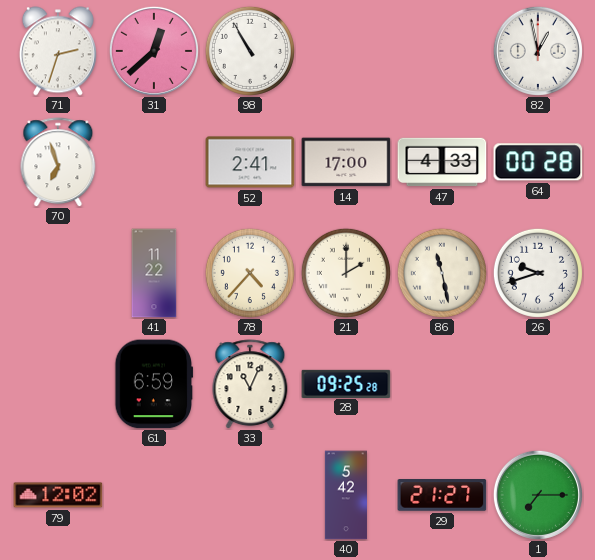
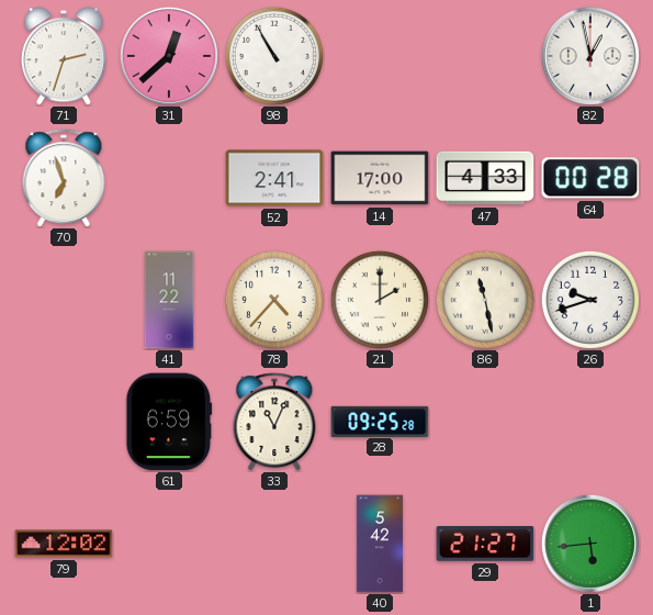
1: 7:15 -> 5:44 (590, 544)
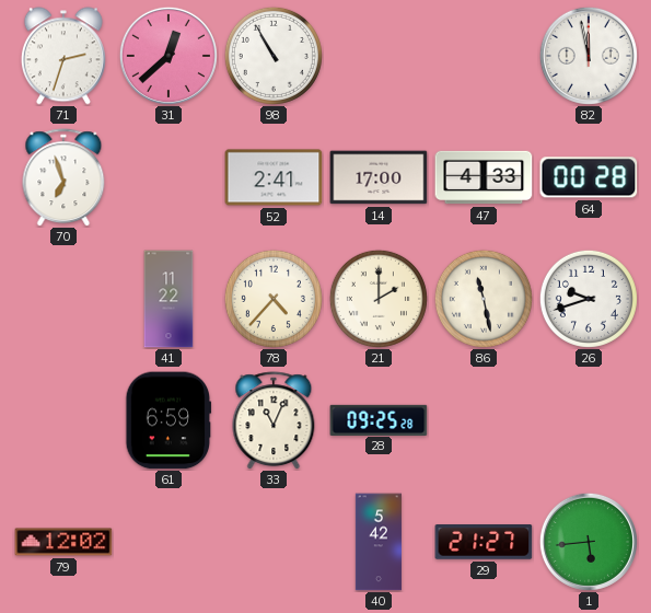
82: 12:58 -> 11:58 (589, 56)
